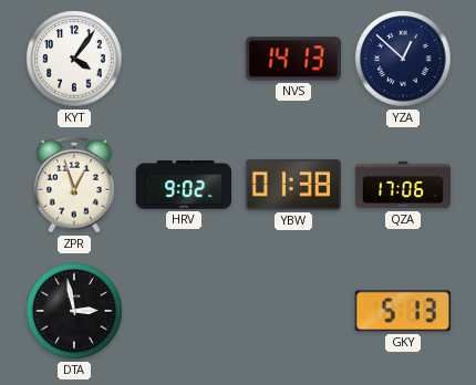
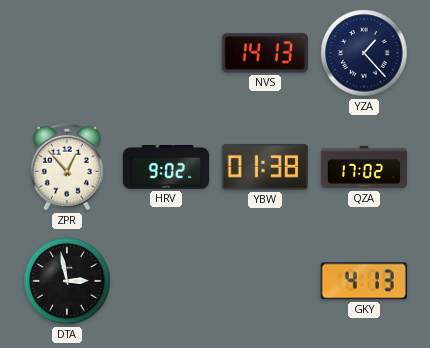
KYT: 4:06 -> none (74, 59)
YZA: 12:52 -> 1:23 (364, 53)
ZPR: 12:57 -> 12:53 (67, 167)
QZA: 17:06 -> 17:02 (364, 167)
GKY: 5:13 -> 4:13 (364, 281)
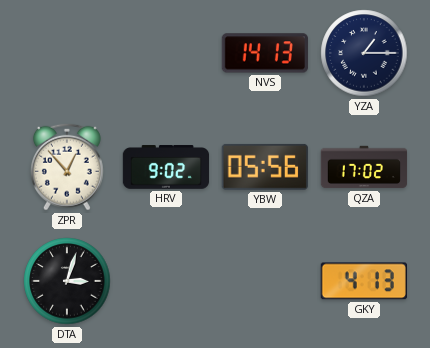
YZA: 1:23 -> 1:15 (364, 53)
YBW: 01:38 -> 05:56 (265, 167)
DTA: 2:58 -> 3:03 (67, 281)
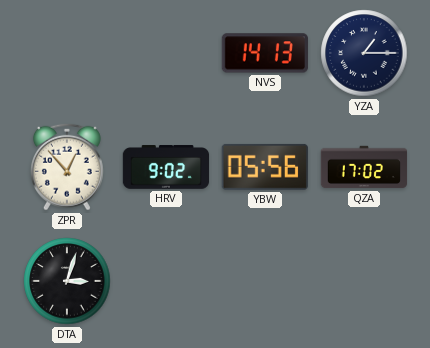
GKY: 4:13 -> none (364, 281)
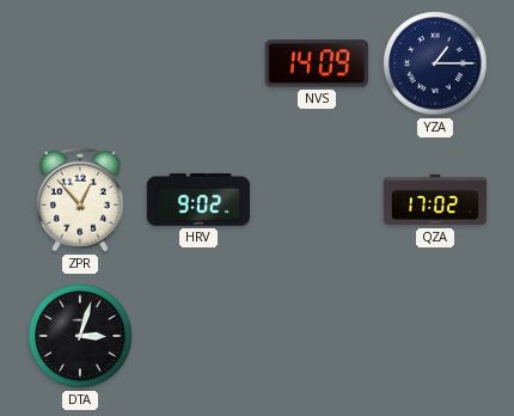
NVS: 14:13 -> 14:09 (317, 63)
YBW: 05:56 -> none (265, 167)
